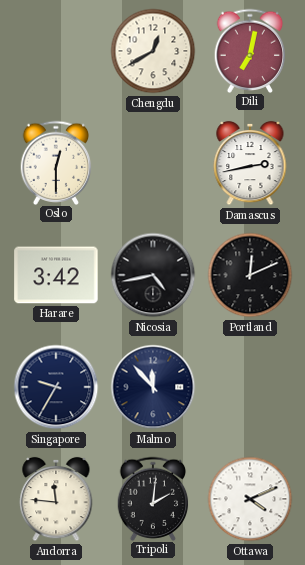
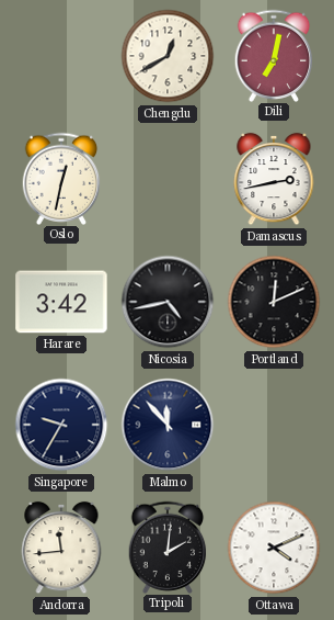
Oslo: 12:30 -> 12:32 (61, 178)
Andorra: 11:46 -> 11:44 (61, 548)
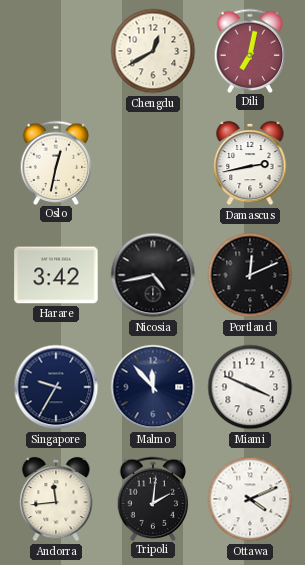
Miami: none -> 3:49 (250, 387)
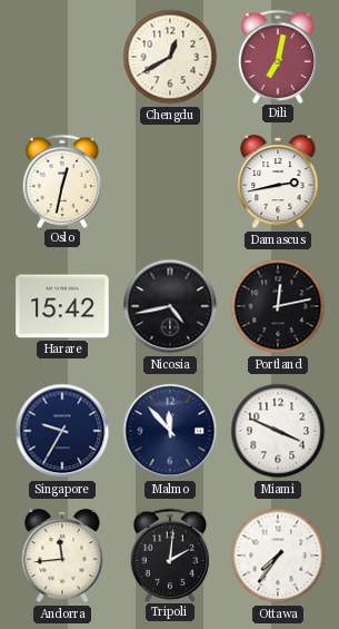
Harare: 3:42 -> 15:42 (62, 306)
Portland: 12:11 -> 12:13 (278, 306)
Ottawa: 4:11 -> 7:36 (278, 556)
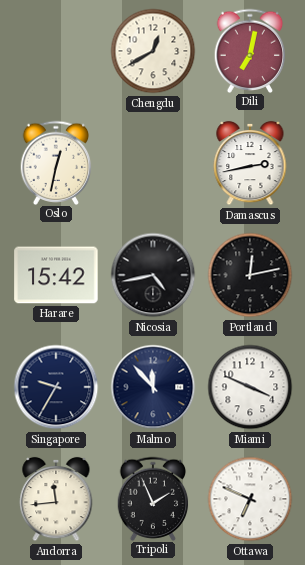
Tripoli: 2:01 -> 1:56 (153, 498)
Ottawa: 7:36 -> 6:49 (250, 499)
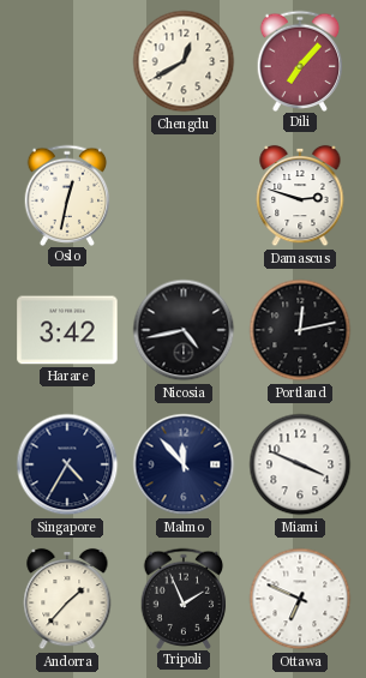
Dili: 7:02 -> 7:07 (300, 60)
Damascus: 2:43 -> 2:48 (300, 196)
Harare: 15:42 -> 3:42 (67, 330)
Singapore: 9:35 -> 4:35 (67, 464)
Andorra: 11:44 -> 1:37 (67, 599)
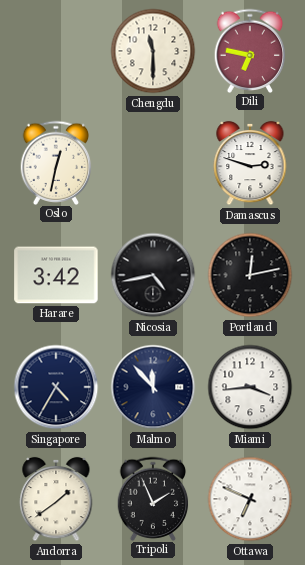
Chengdu: 12:40 -> 11:30 (153, 51)
Dili: 7:07 -> 6:47 (250, 50)
Miami: 3:49 -> 3:44 (250, 387)
Andorra: 1:37 -> 1:39 (56, 499)
